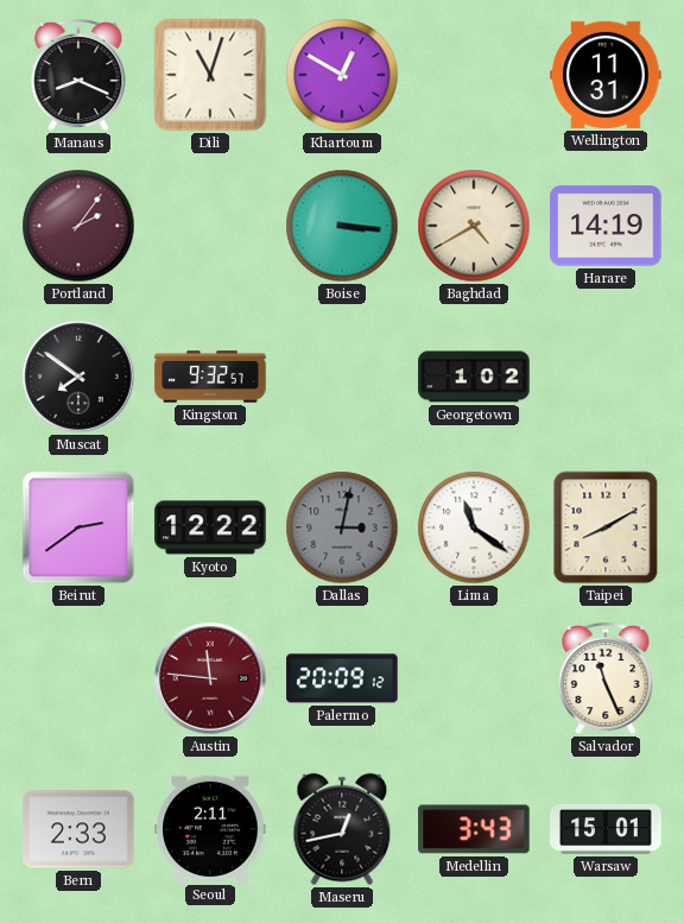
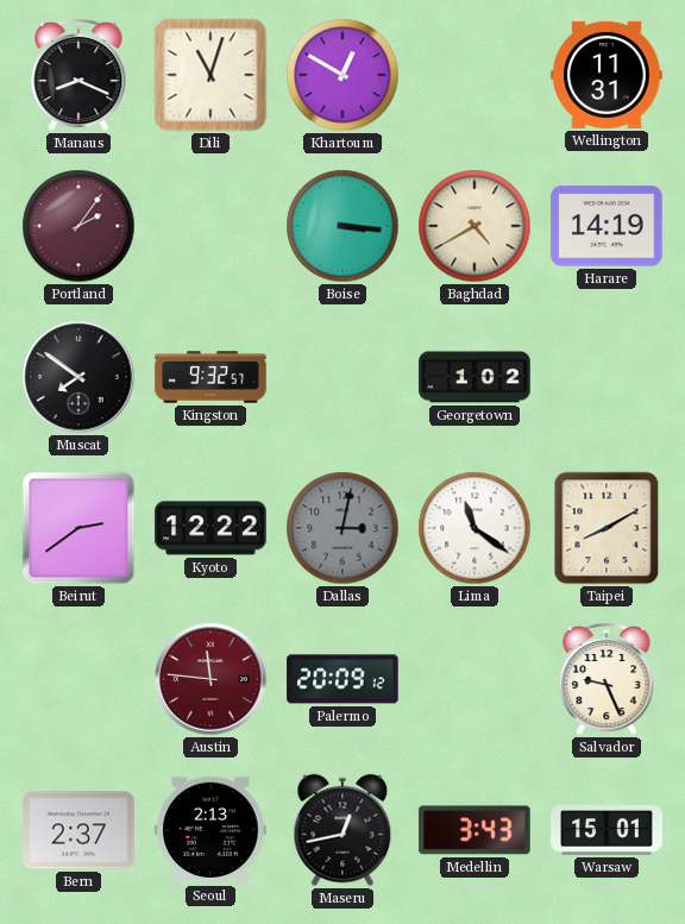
Salvador: 11:26 -> 9:26 (607, 679)
Bern: 2:33 -> 2:37 (78, 830)
Seoul: 2:11 -> 2:13 (210, 830)
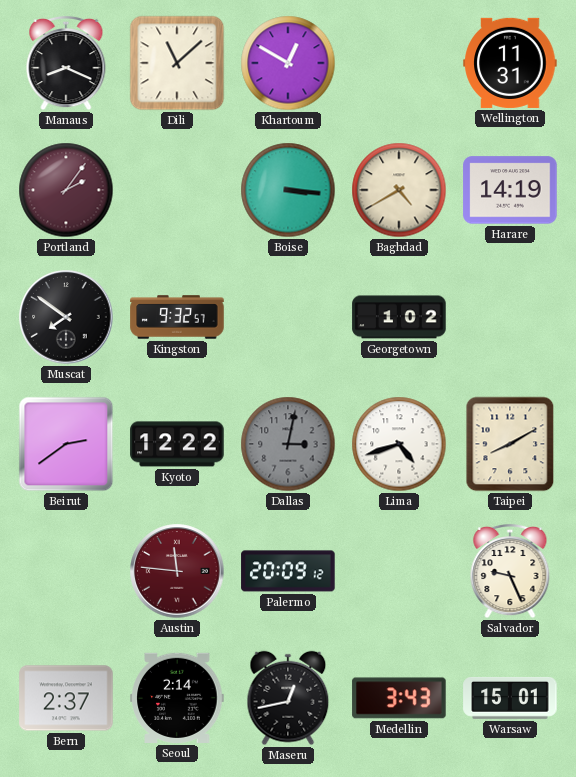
Dili: 11:03 -> 11:08 (177, 63)
Lima: 11:21 -> 4:42 (399, 444)
Seoul: 2:13 -> 2:14 (177, 698)
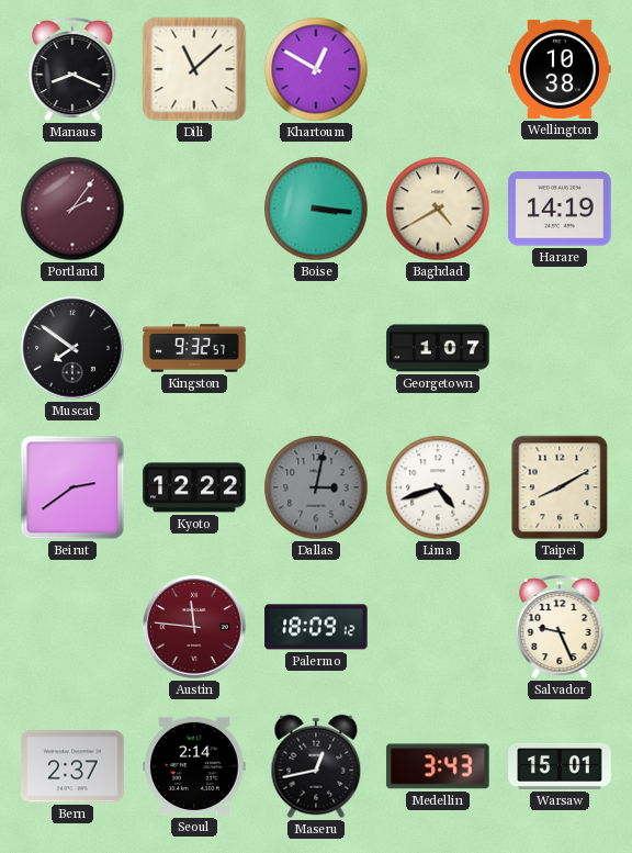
Wellington: 11:31 -> 10:38 (560, 69)
Georgetown: 1:02 -> 1:07 (438, 348)
Palermo: 20:09 -> 18:09 (316, 627)
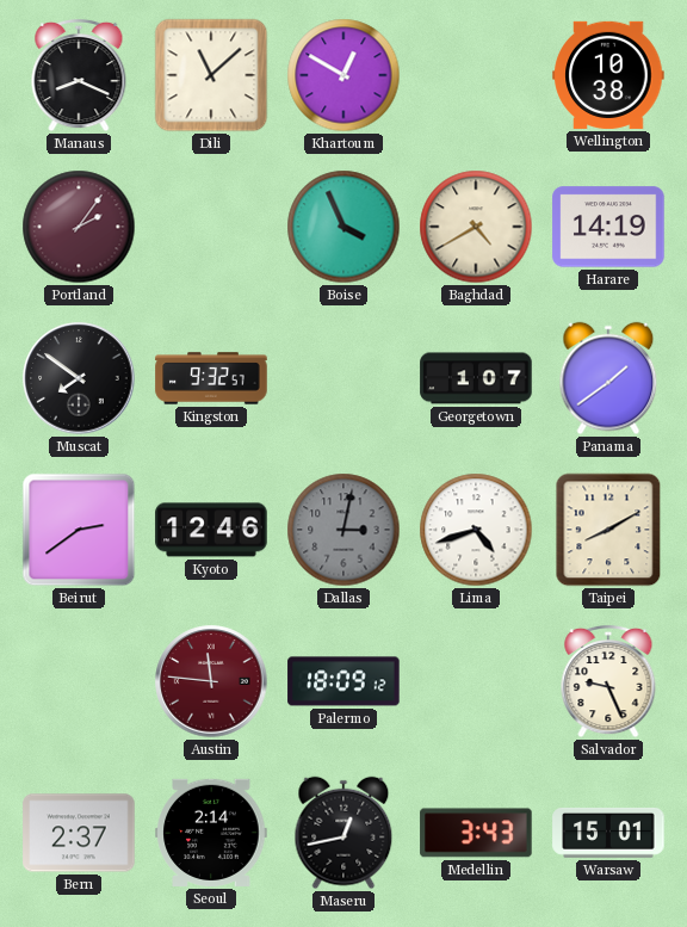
Boise: 3:16 -> 3:56 (343, 227)
Panama: none -> 1:39 (608, 378)
Kyoto: 12:22 -> 12:46 (211, 530)
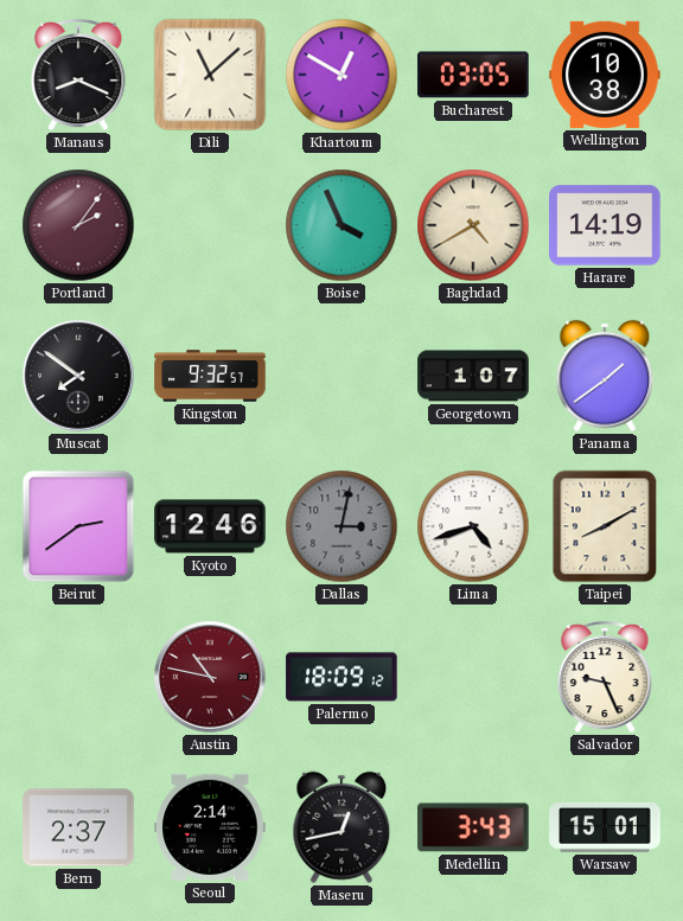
Bucharest: none -> 03:05 (473, 75)
Austin: 11:46 -> 10:47 (210, 677)
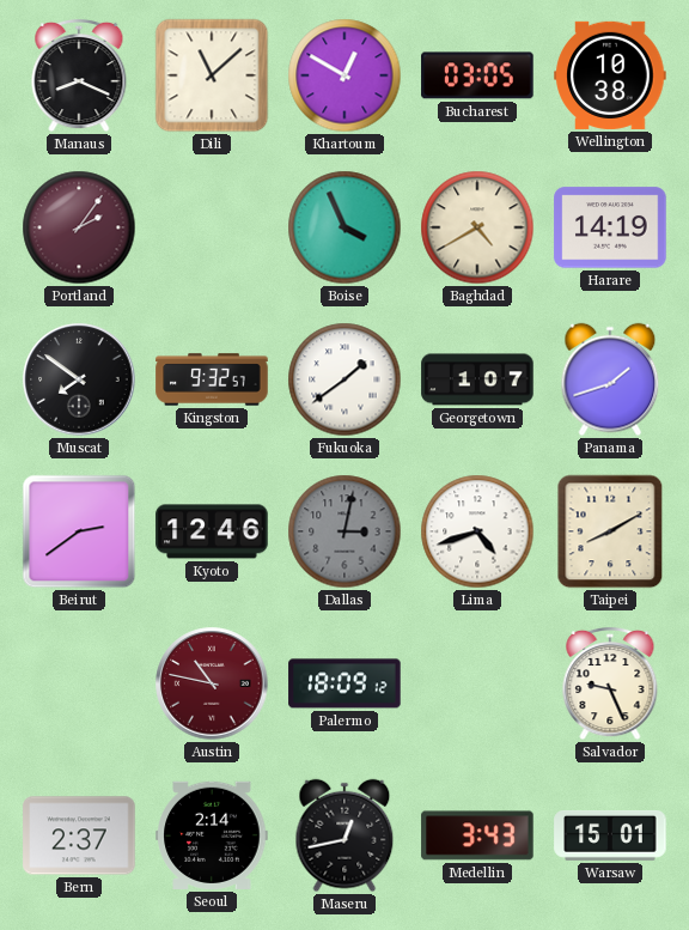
Fukuoka: none -> 1:39 (344, 379)
Panama: 1:39 -> 1:42 (610, 379)
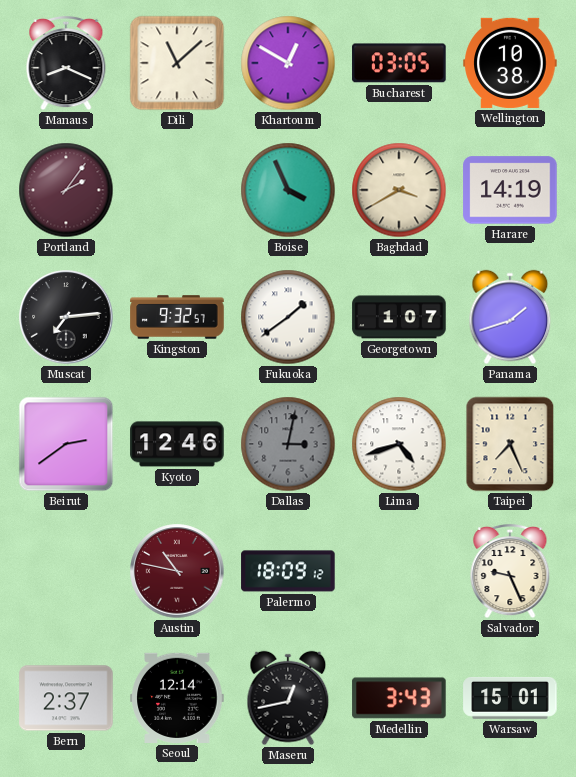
Baghdad: 4:40 -> 3:40 (399, 190)
Muscat: 7:51 -> 7:14 (66, 317)
Taipei: 8:10 -> 7:26 (510, 444)
Seoul: 2:14 -> 12:14 (177, 698)
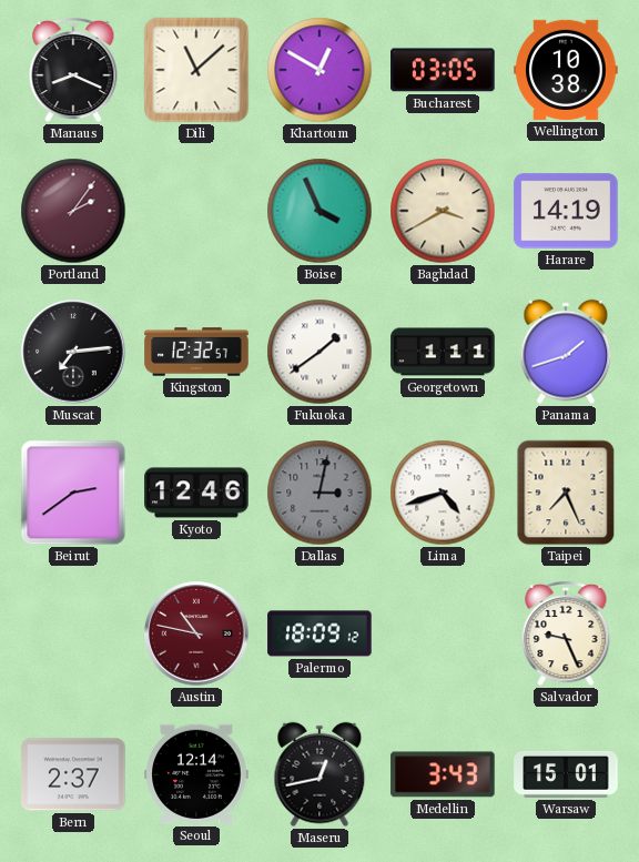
Kingston: 9:32 -> 12:32 (196, 352)
Georgetown: 1:07 -> 1:11 (443, 352)
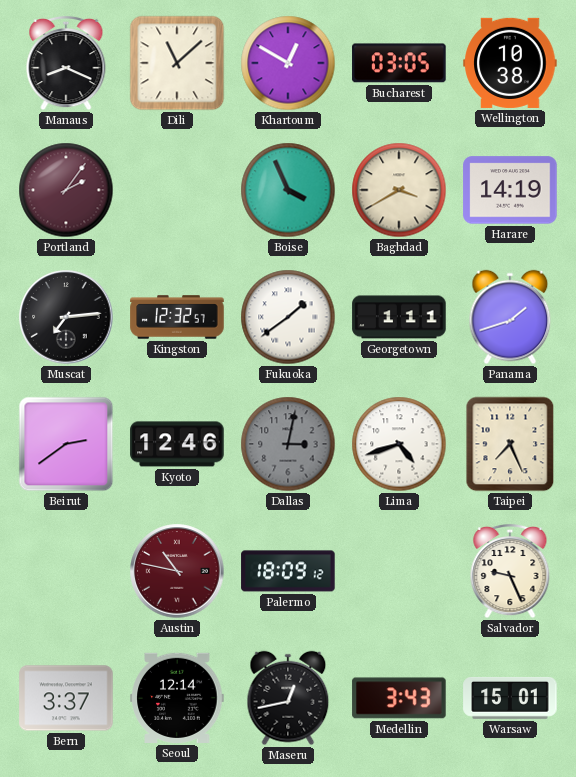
Bern: 2:37 -> 3:37 (66, 698)
